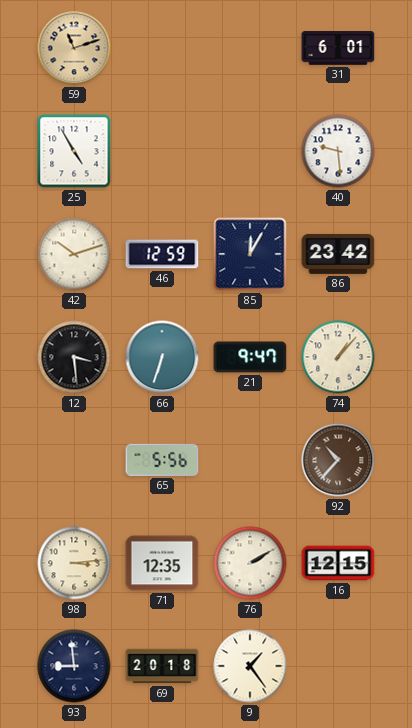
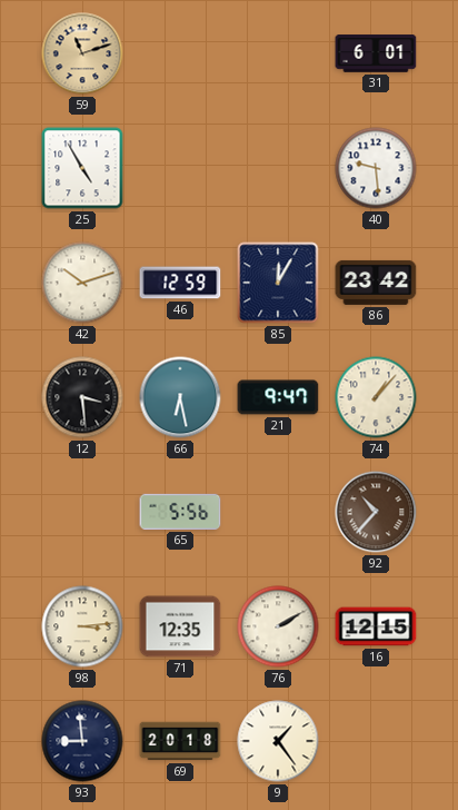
66: 6:33 -> 6:28 (180, 397)
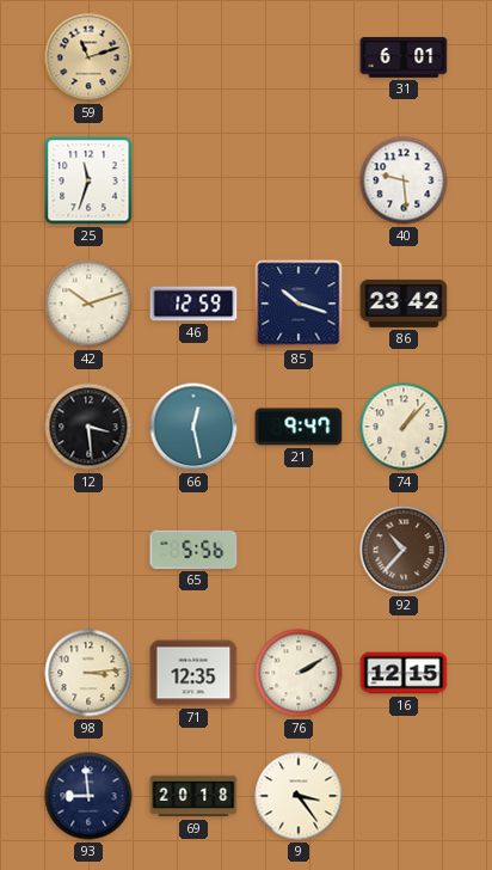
25: 4:55 -> 11:33 (88, 180)
85: 12:05 -> 10:18 (299, 304)
66: 6:28 -> 12:28 (193, 427)
9: 1:24 -> 3:24 (299, 796)
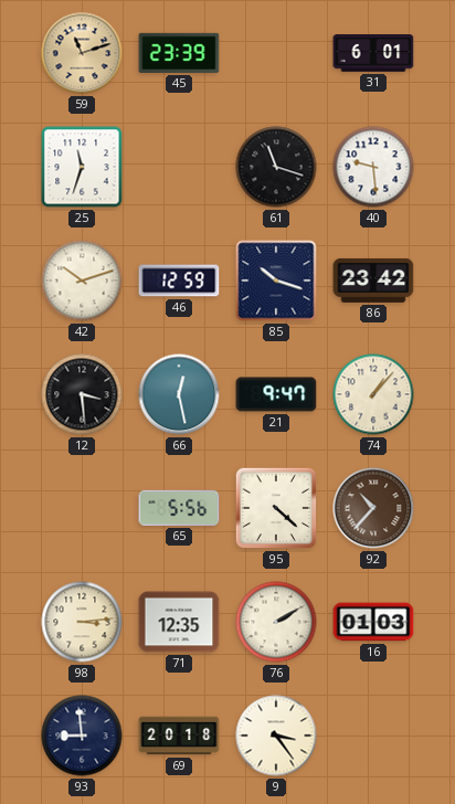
45: none -> 23:39 (179, 53)
61: none -> 11:18 (276, 167)
95: none -> 4:22 (276, 508)
16: 12:15 -> 01:03 (373, 622)
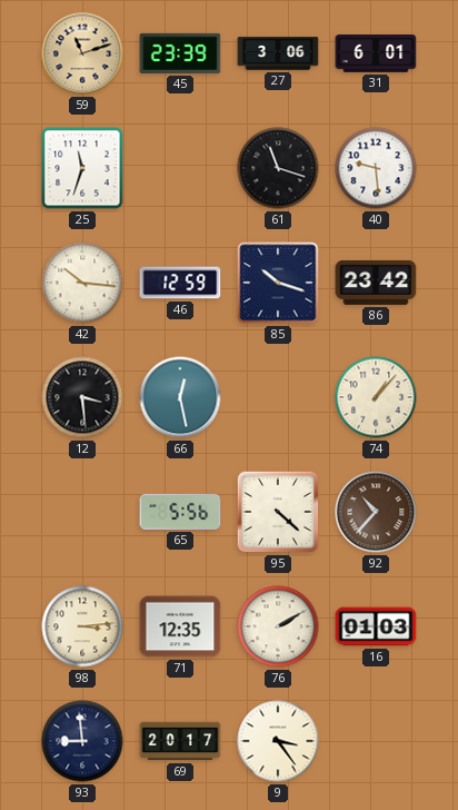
27: none -> 3:06 (278, 53)
42: 10:12 -> 10:16 (82, 283)
21: 9:47 -> none (276, 394)
69: 20:18 -> 20:17 (180, 741)
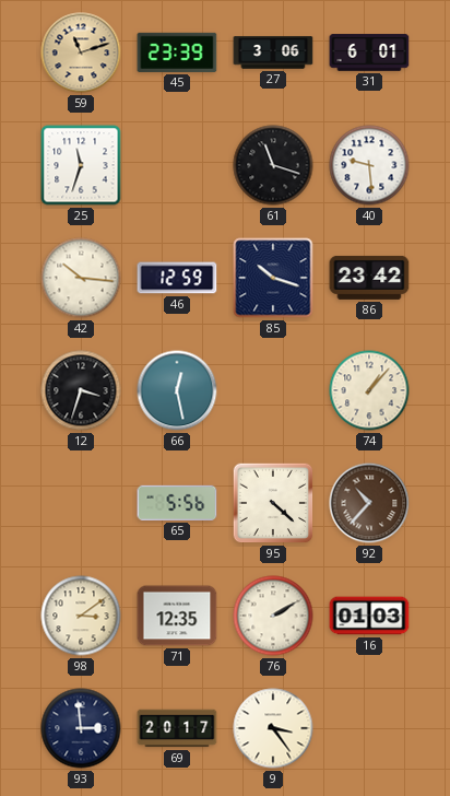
12: 3:29 -> 3:33 (81, 390)
98: 3:14 -> 3:09 (81, 616)
93: 8:59 -> 2:59 (81, 728)
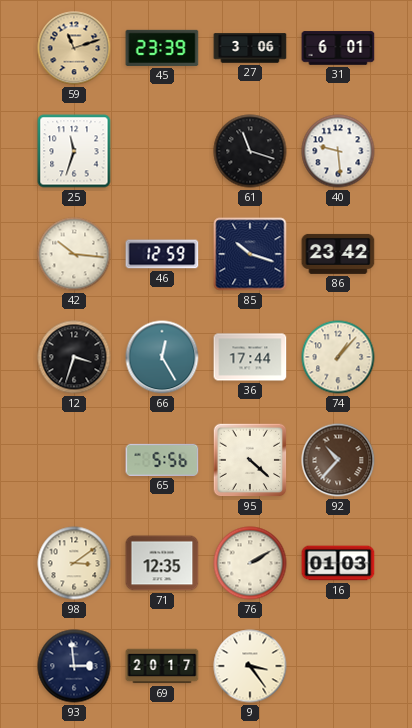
66: 12:28 -> 12:25 (162, 357)
36: none -> 17:44 (250, 357)
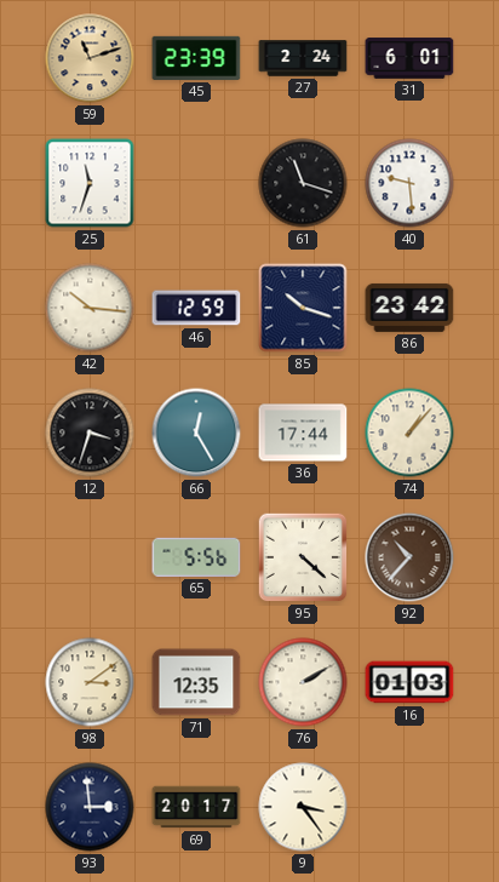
27: 3:06 -> 2:24 (303, 58)
